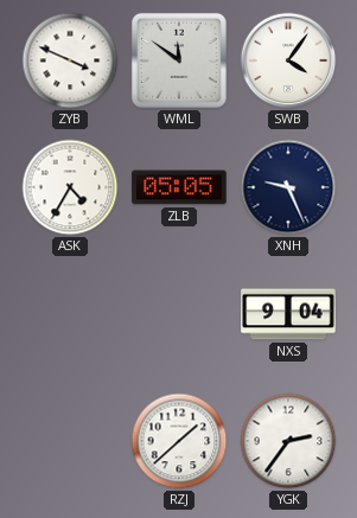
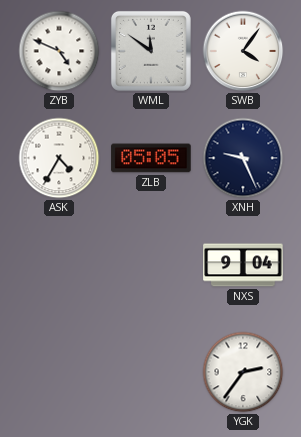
ZYB: 3:49 -> 4:49 (59, 51)
RZJ: 1:38 -> none (179, 441)
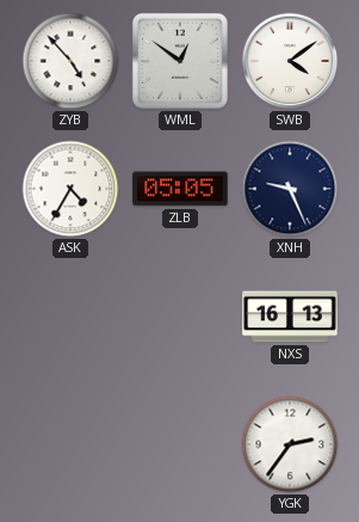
ZYB: 4:49 -> 4:53 (70, 61)
WML: 11:51 -> 12:51 (180, 61)
SWB: 4:06 -> 4:09 (290, 61)
NXS: 9:04 -> 16:13 (290, 317)
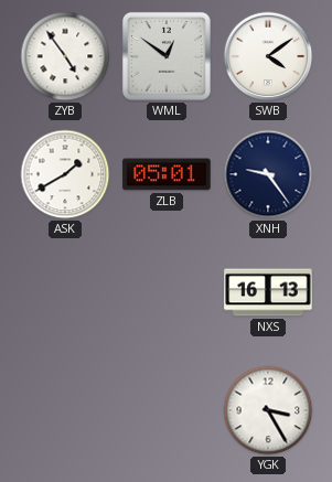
ZYB: 4:53 -> 4:54 (65, 56)
ASK: 4:35 -> 1:40 (65, 174)
ZLB: 05:05 -> 05:01 (167, 174)
XNH: 9:26 -> 9:24 (268, 174)
YGK: 2:36 -> 3:25 (268, 410)
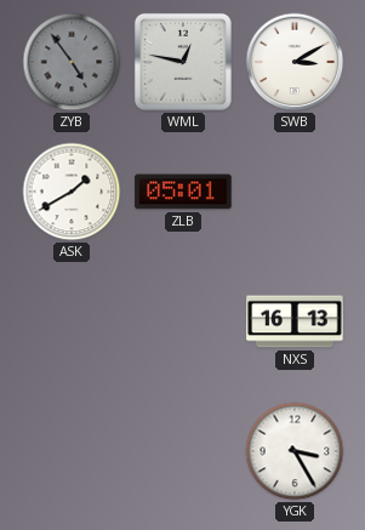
ZYB dial: white -> grey (72, 62)
WML: 12:51 -> 12:47 (183, 62)
SWB: 4:09 -> 3:10 (295, 62)
XNH: 9:24 -> none (268, 174)
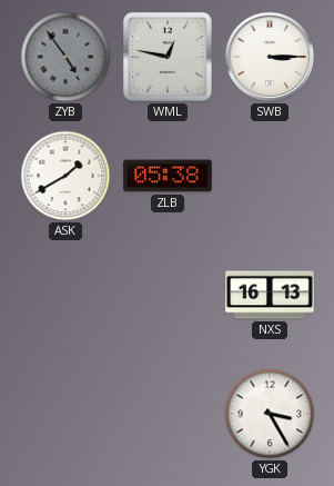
SWB: 3:10 -> 3:15 (270, 57)
ZLB: 05:01 -> 05:38 (168, 176)
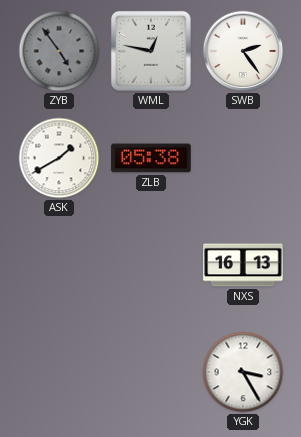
SWB: 3:15 -> 2:24 (243, 51)
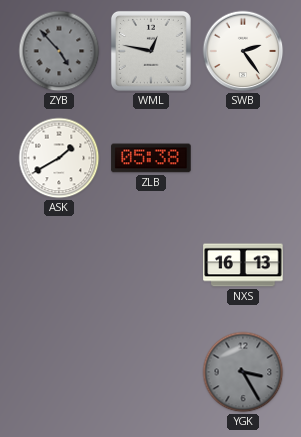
ZYB: 4:54 -> 4:53 (59, 51)
YGK dial: white -> grey (243, 372)
